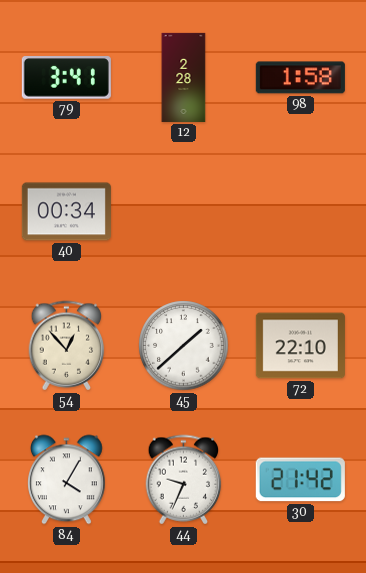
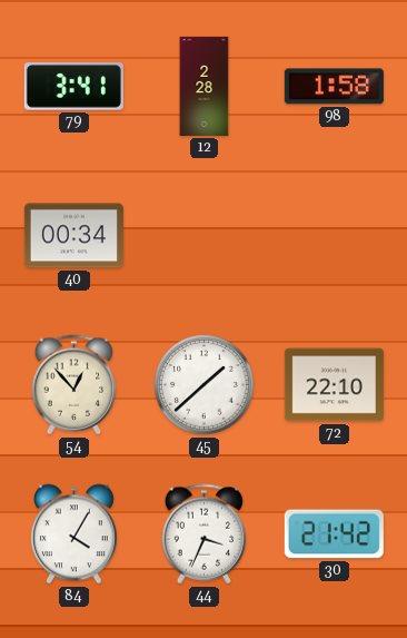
44: 9:34 -> 3:34 (205, 534)
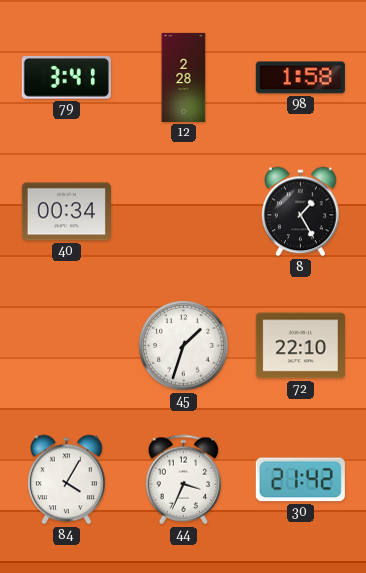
8: none -> 1:25 (301, 212)
54: 12:53 -> none (75, 385)
45: 1:38 -> 1:33 (184, 346)
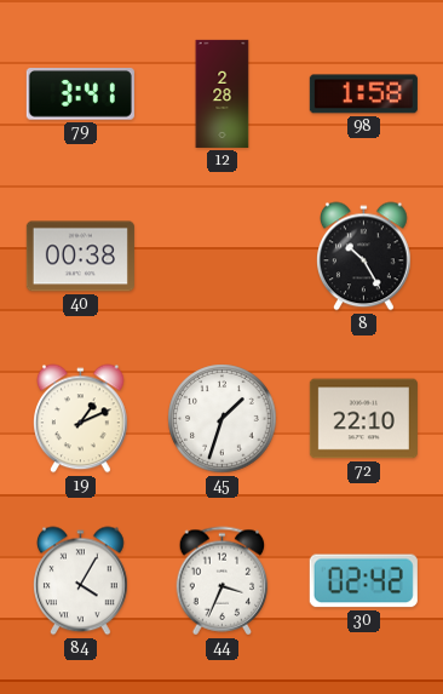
40: 00:34 -> 00:38 (80, 257)
8: 1:25 -> 10:25 (364, 257)
19: none -> 1:11 (81, 419)
30: 21:42 -> 02:42 (363, 581)
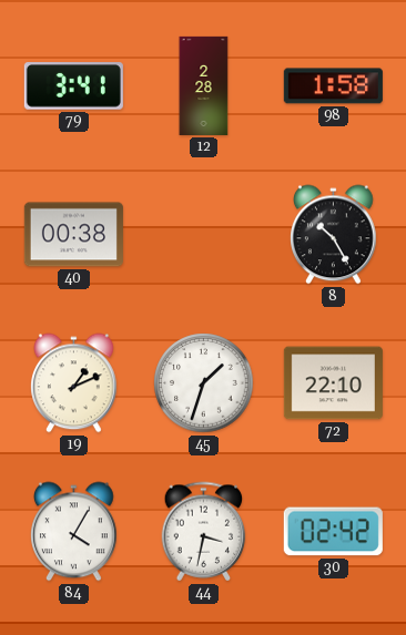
44: 3:34 -> 3:32 (204, 532)
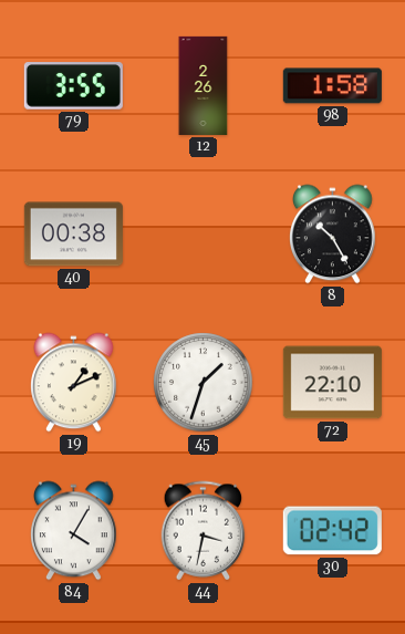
79: 3:41 -> 3:55 (73, 86)
12: 2:28 -> 2:26 (204, 85)
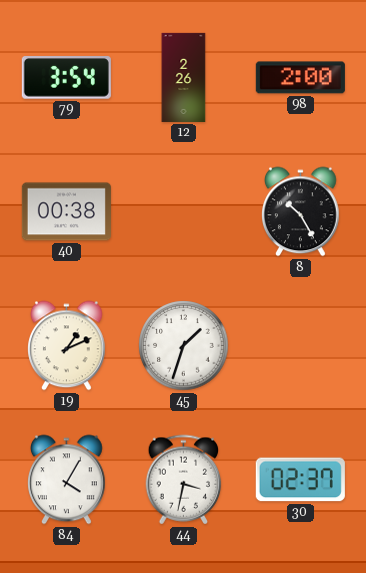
79: 3:55 -> 3:54 (66, 78)
98: 1:58 -> 2:00 (300, 78)
72: 22:10 -> none (332, 383)
30: 02:42 -> 02:37 (300, 480)
